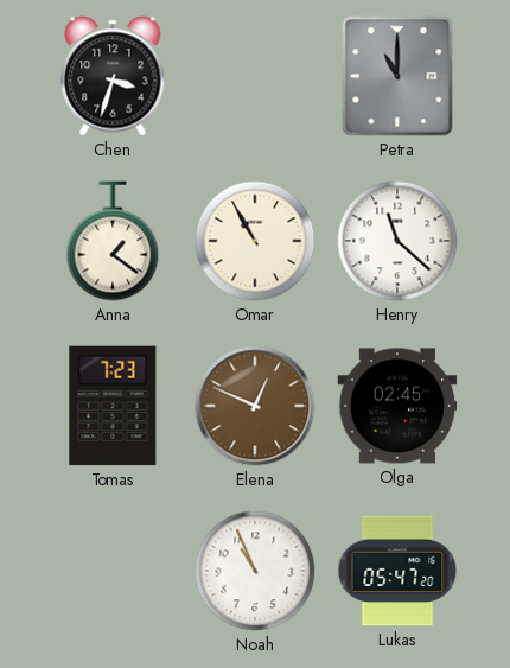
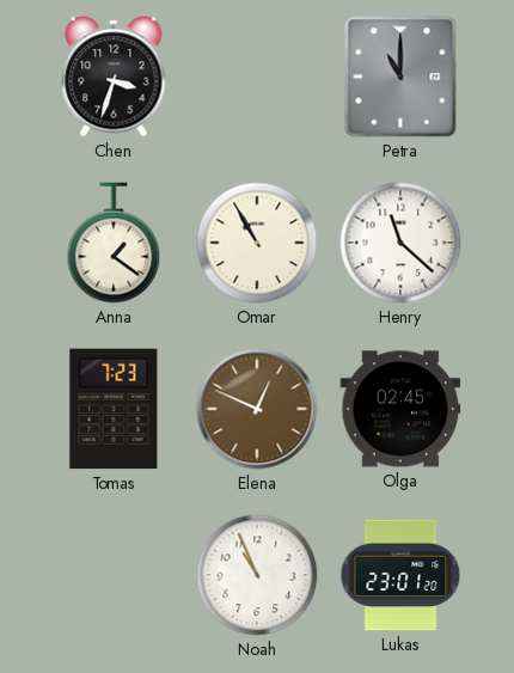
Lukas: 05:47 -> 23:01 (400, 575)
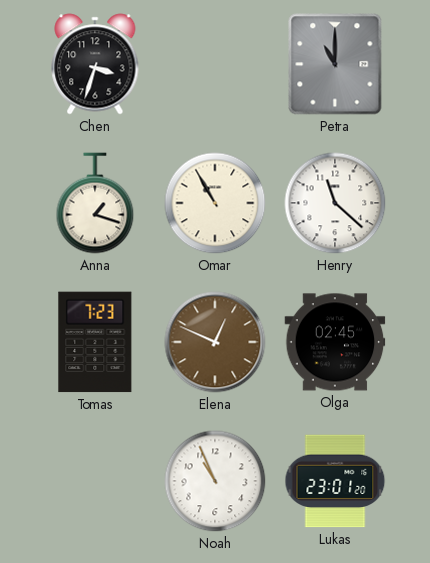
Anna: 1:21 -> 1:18 (95, 203)
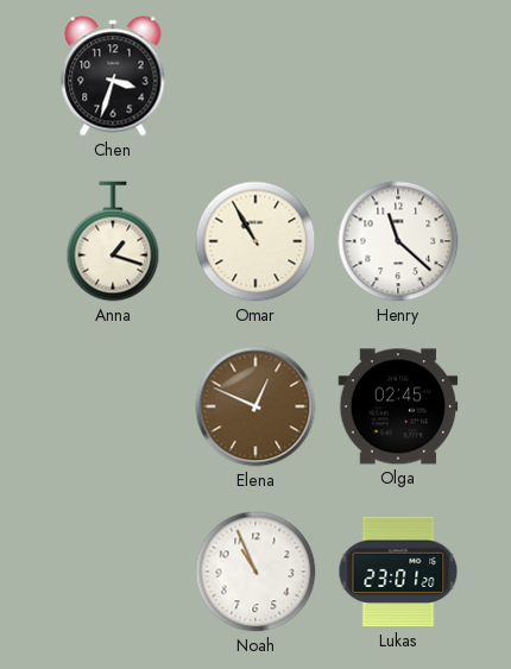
Petra: 11:00 -> none (335, 64)
Tomas: 7:23 -> none (95, 342)
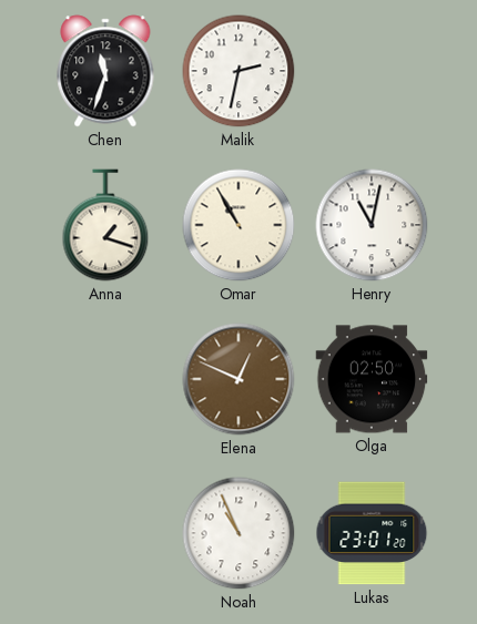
Chen: 3:33 -> 11:33 (105, 71)
Malik: none -> 2:32 (238, 71)
Henry: 11:22 -> 11:02 (372, 225)
Olga: 02:45 -> 02:50 (372, 379)
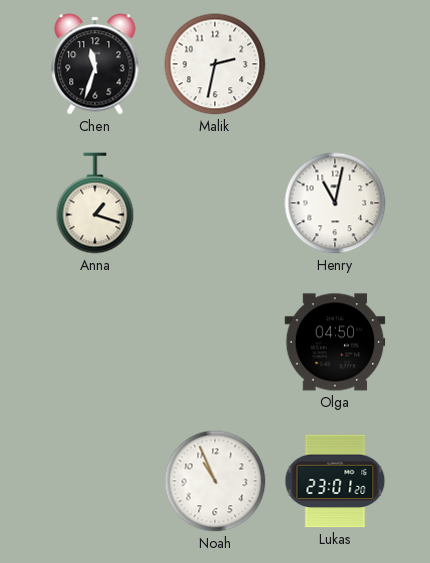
Omar: 10:55 -> none (238, 225)
Elena: 12:49 -> none (238, 379)
Olga: 02:50 -> 04:50 (335, 342)
